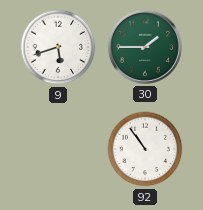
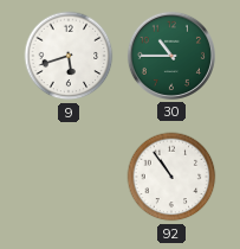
30: 1:45 -> 10:45 (171, 56)
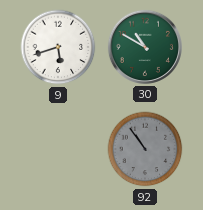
30: 10:45 -> 10:50 (145, 47)
92 dial: white -> grey (145, 149)
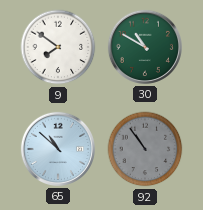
9: 5:42 -> 7:51 (58, 47)
65: none -> 10:52 (58, 149)
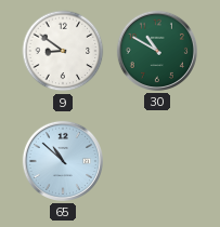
9: 7:51 -> 8:51 (63, 51)
92: 10:54 -> none (145, 149)
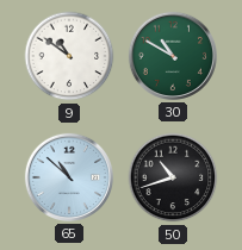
9: 8:51 -> 10:51 (69, 56)
50: none -> 10:42 (173, 177)
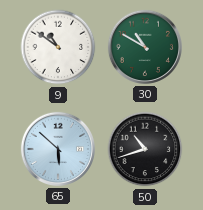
65: 10:52 -> 5:52 (58, 149)
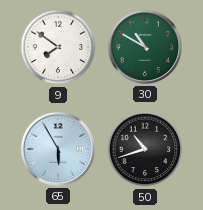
9: 10:51 -> 7:51 (58, 47)
65: 5:52 -> 5:55 (58, 149)
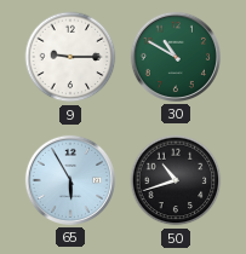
9: 7:51 -> 9:15 (70, 57)
